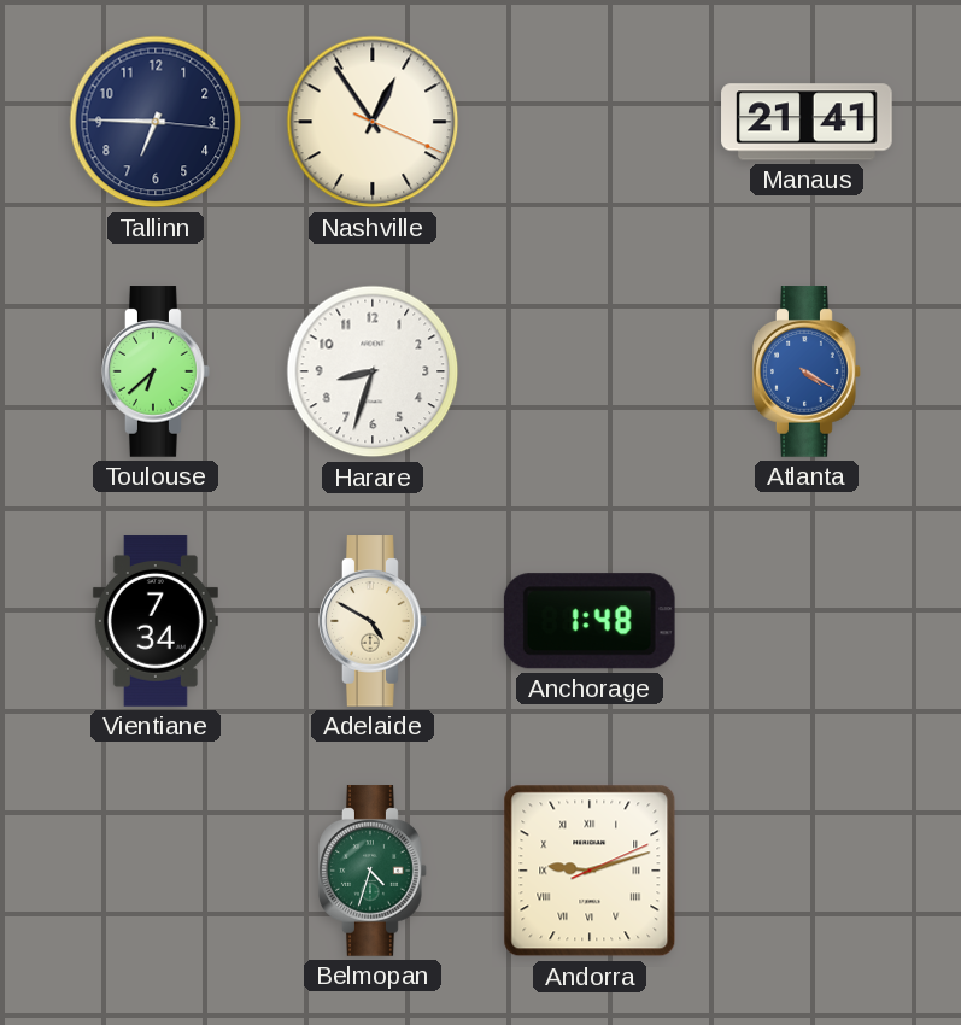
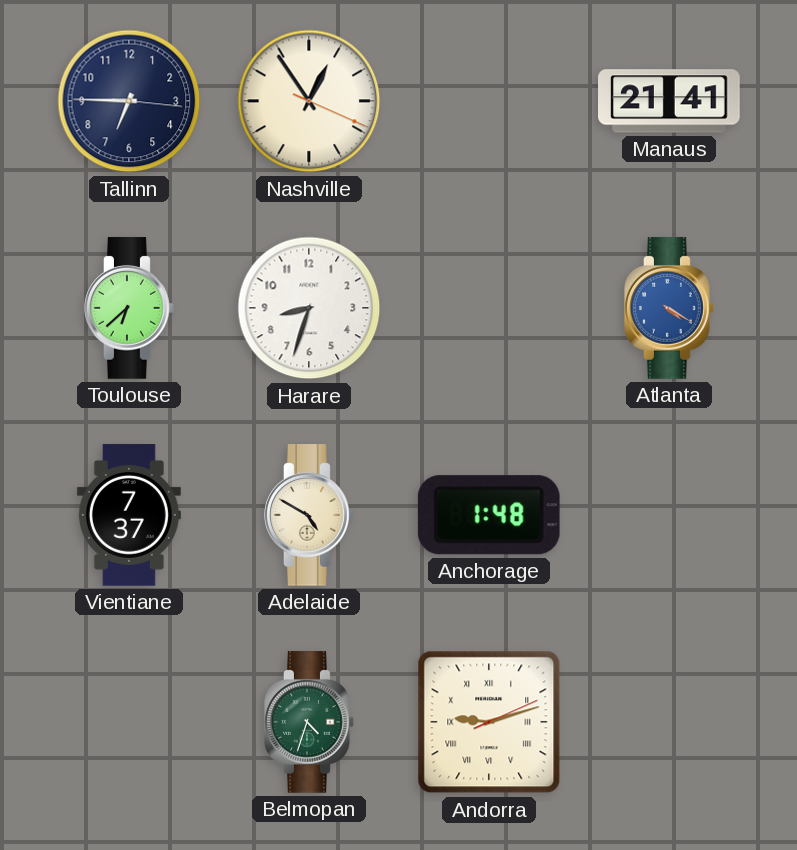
Vientiane: 7:34 -> 7:37 (129, 515)
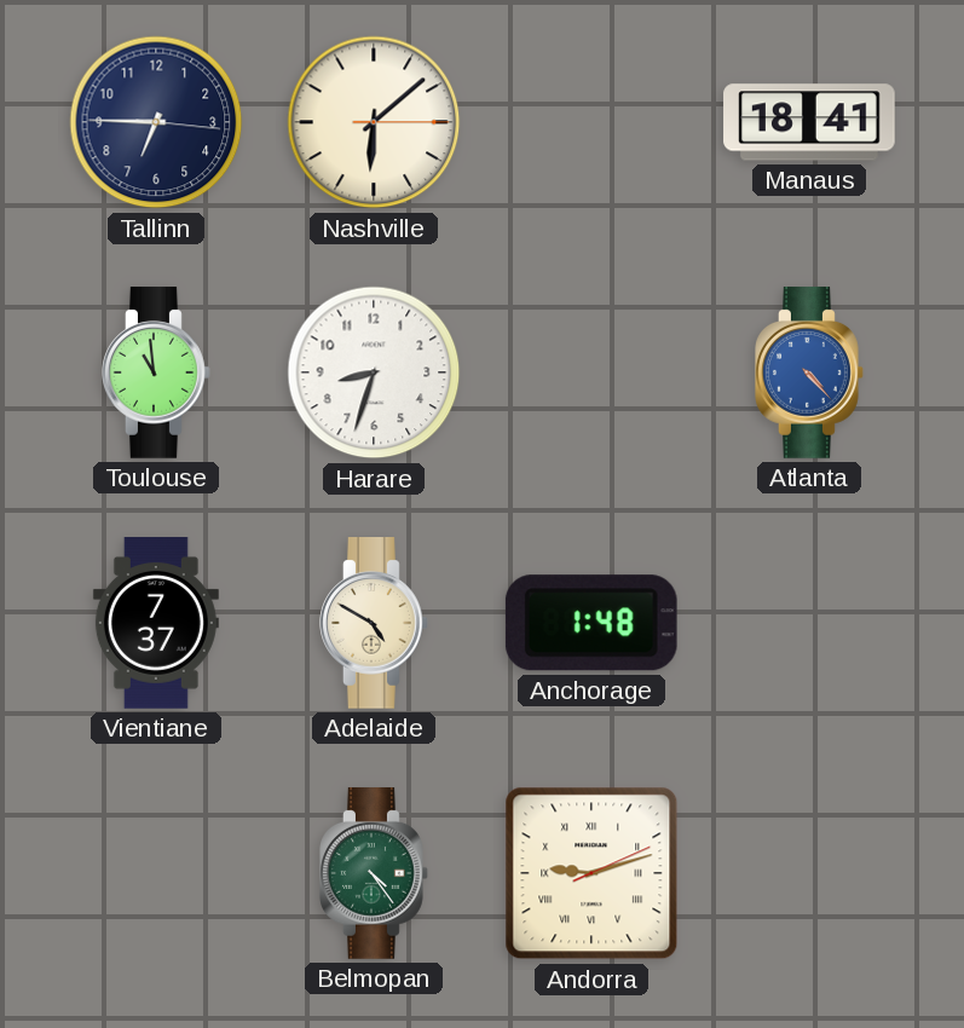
Nashville: 12:54 -> 6:08 (374, 122)
Manaus: 21:41 -> 18:41 (809, 122)
Toulouse: 6:38 -> 10:59 (156, 372)
Atlanta: 4:20 -> 4:23 (809, 372)
Belmopan: 4:33 -> 4:24 (374, 873)
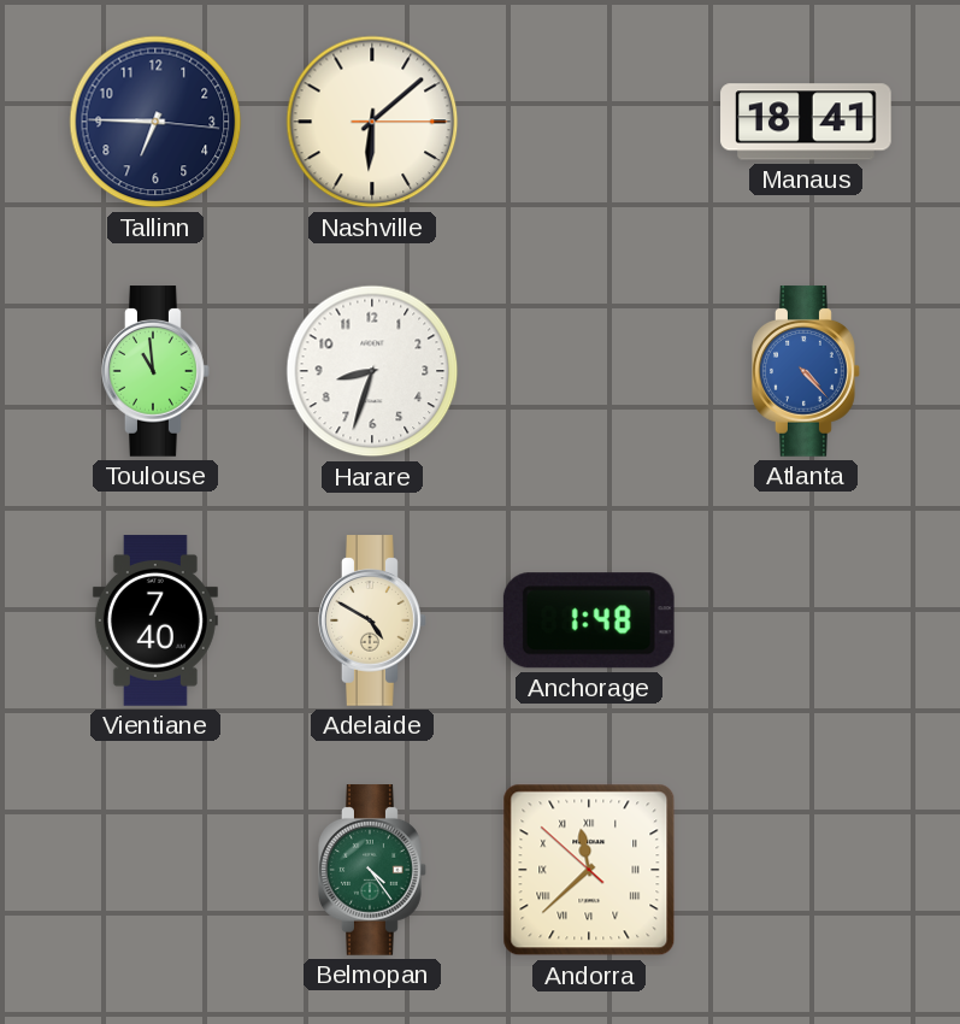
Vientiane: 7:37 -> 7:40 (155, 620)
Andorra: 9:12 -> 11:37 (589, 870)
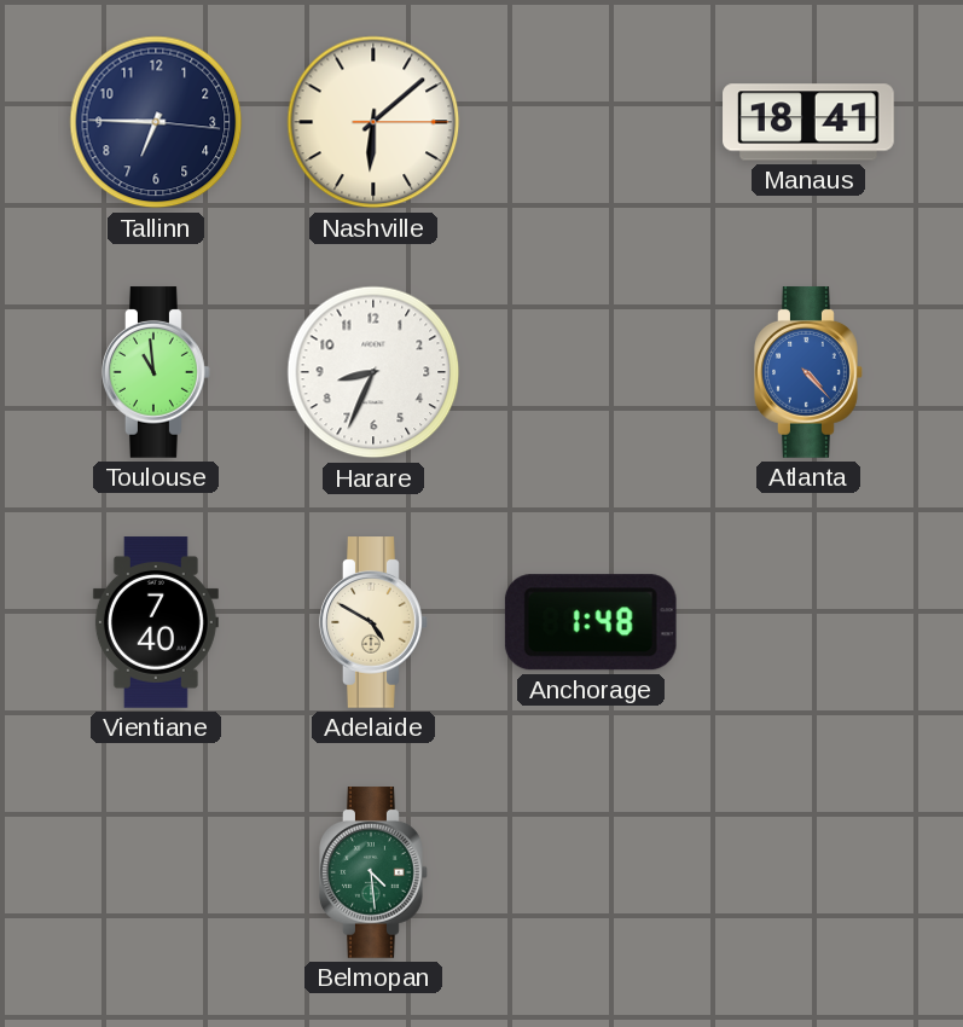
Harare: 8:33 -> 8:34 (373, 372)
Belmopan: 4:24 -> 4:29 (373, 872)
Andorra: 11:37 -> none (589, 870)
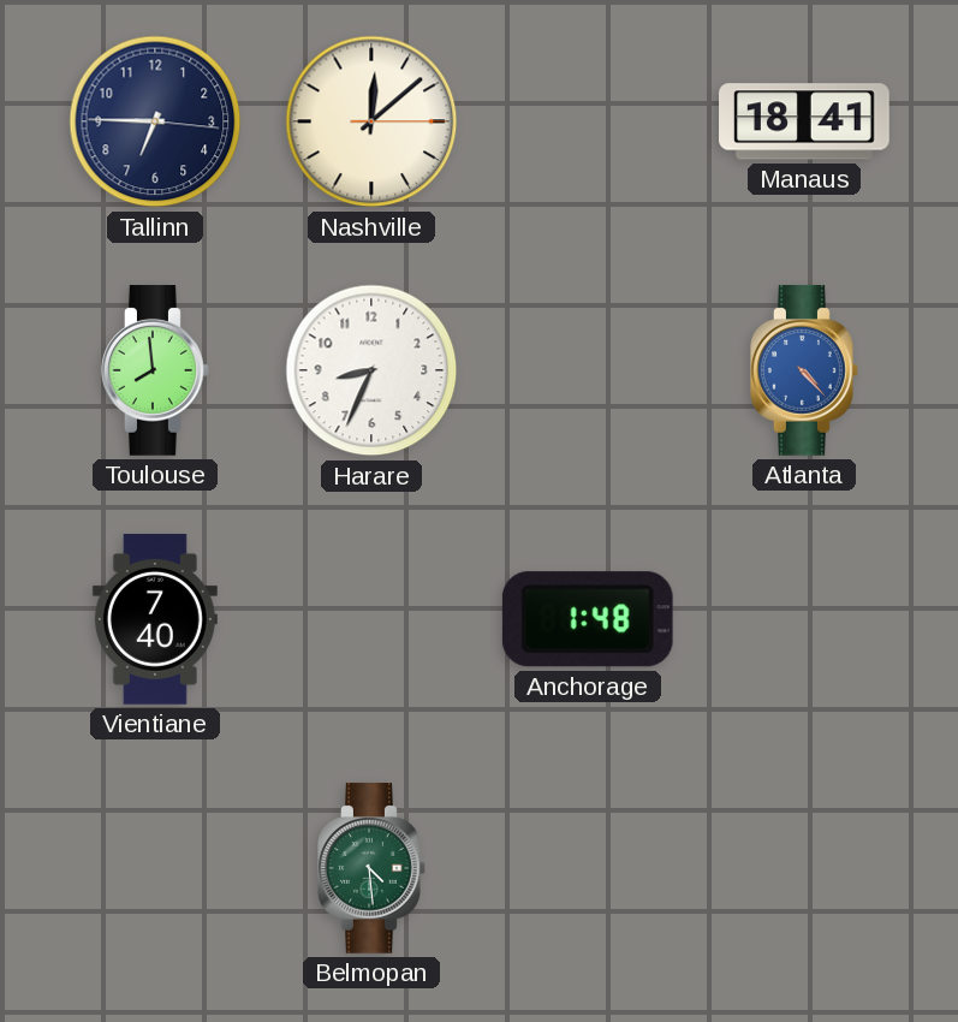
Nashville: 6:08 -> 12:08 (371, 121)
Toulouse: 10:59 -> 7:59 (155, 370)
Adelaide: 4:50 -> none (373, 622)
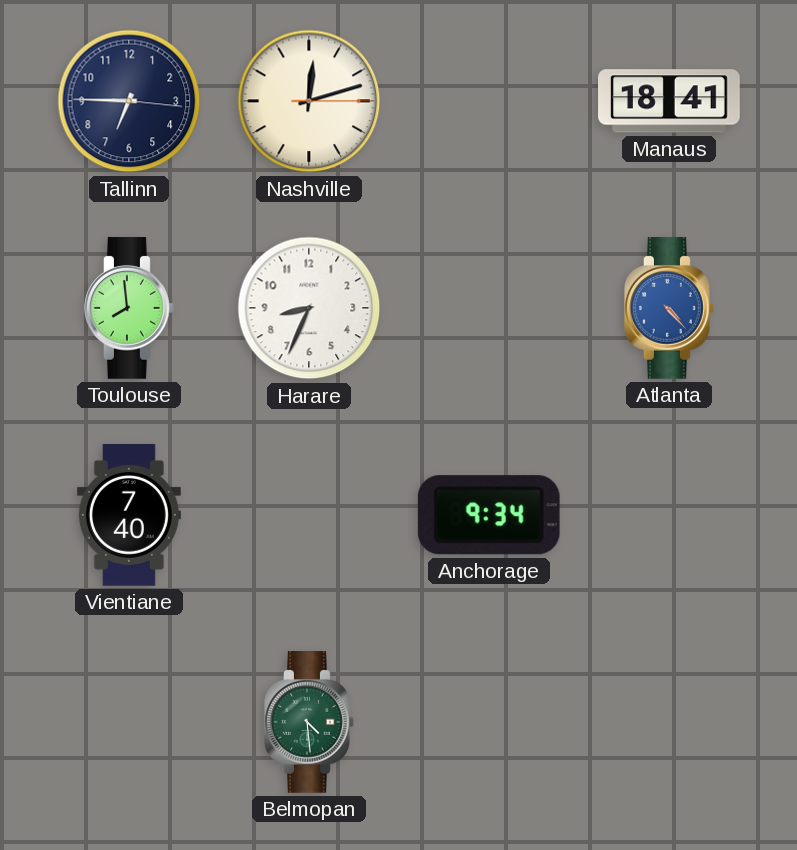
Nashville: 12:08 -> 12:12 (309, 101)
Anchorage: 1:48 -> 9:34 (489, 515)
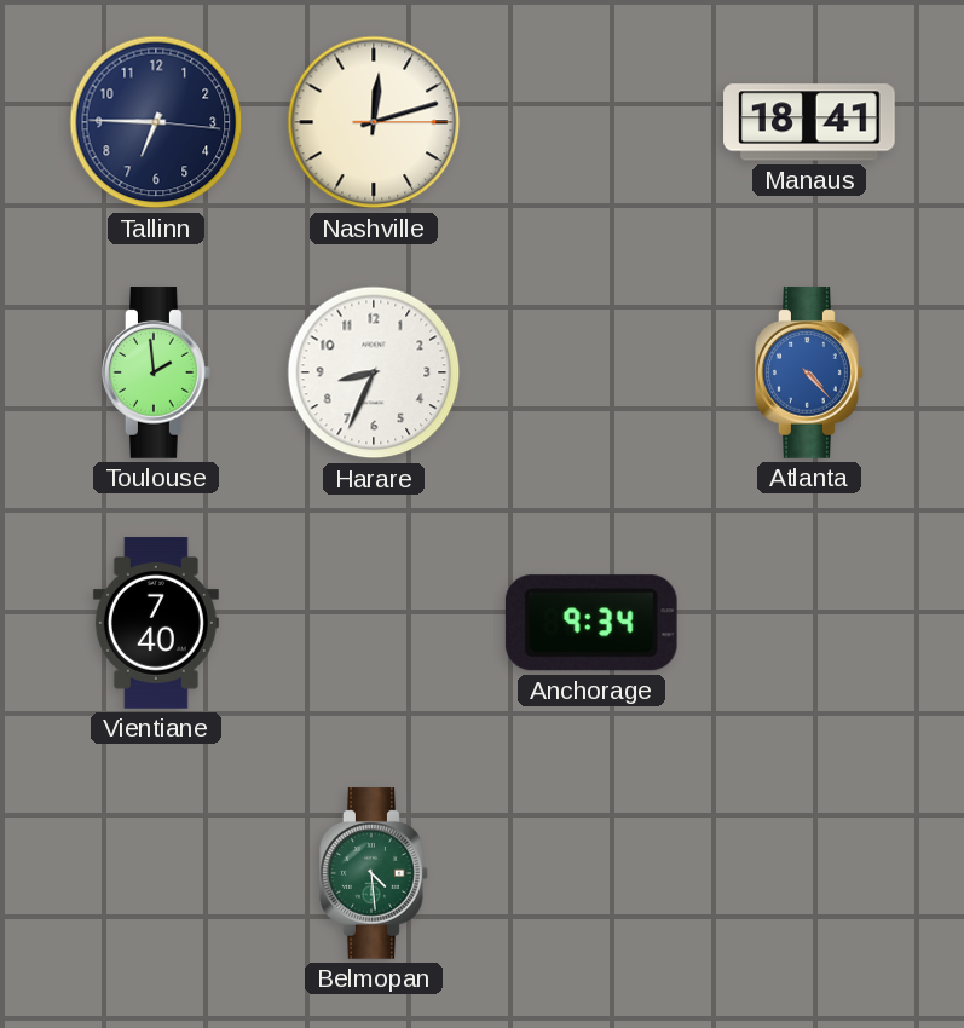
Toulouse: 7:59 -> 1:59 (156, 372)
